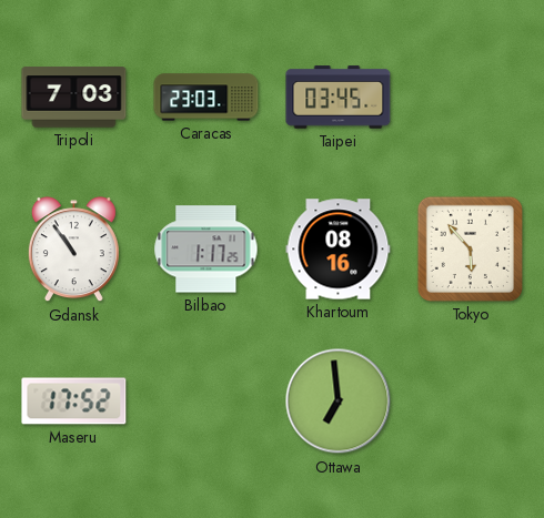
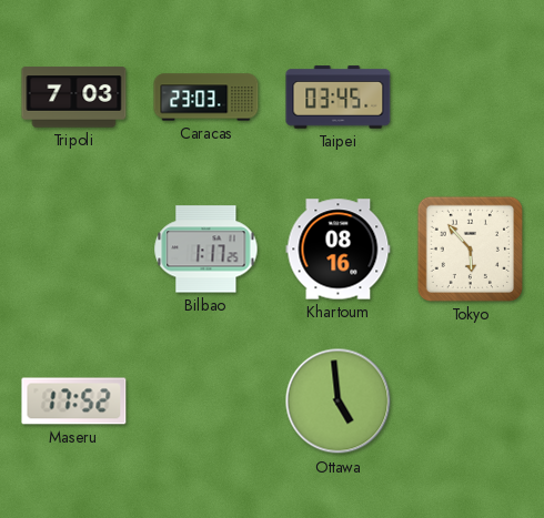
Gdansk: 10:54 -> none (73, 250)
Ottawa: 6:59 -> 4:59 (339, 402)
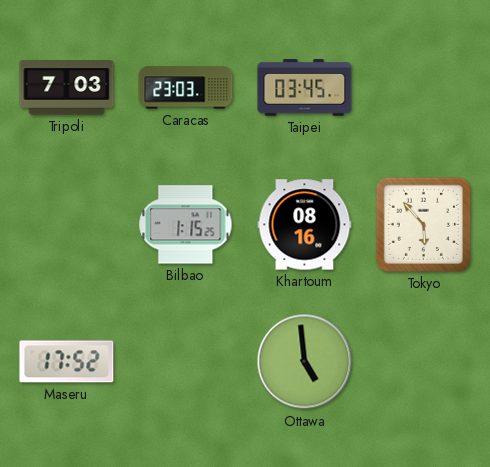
Bilbao: 1:17 -> 1:15 (186, 225)
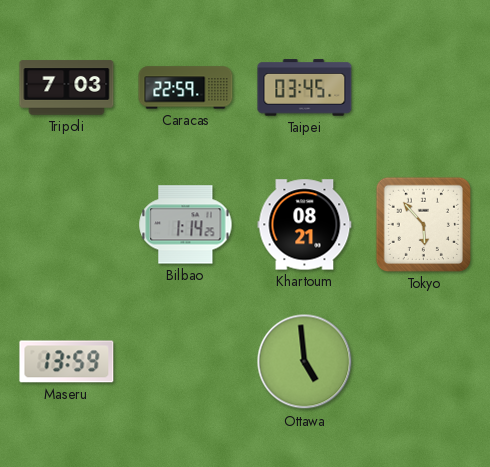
Caracas: 23:03 -> 22:59 (186, 88)
Bilbao: 1:15 -> 1:14 (186, 225)
Khartoum: 08:16 -> 08:21 (305, 225)
Maseru: 17:52 -> 13:59 (67, 362)
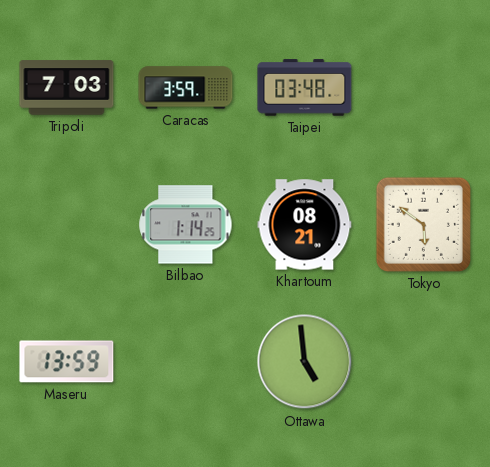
Caracas: 22:59 -> 3:59 (186, 88)
Taipei: 03:45 -> 03:48 (305, 88)
Tokyo: 5:53 -> 5:51 (423, 224)
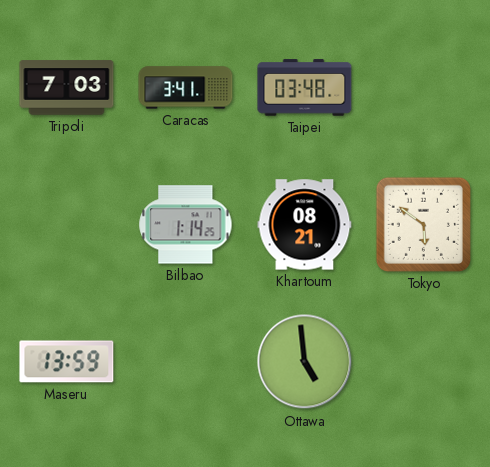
Caracas: 3:59 -> 3:41 (186, 88)
